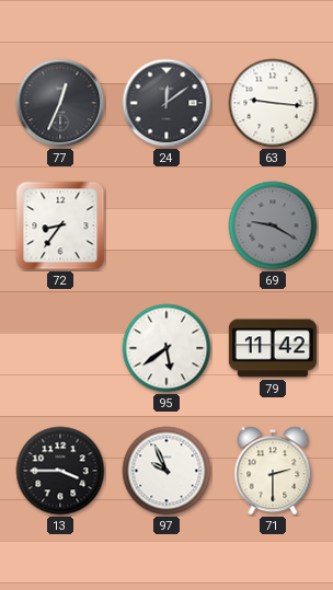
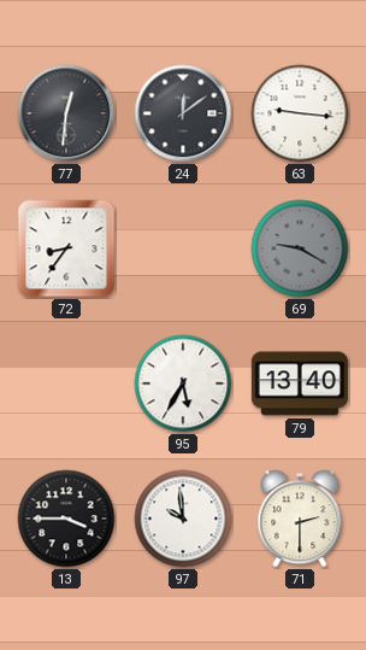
77: 12:34 -> 12:31 (66, 113)
95: 5:39 -> 5:35 (183, 383)
79: 11:42 -> 13:40 (300, 383)
97: 9:56 -> 9:59 (183, 519)
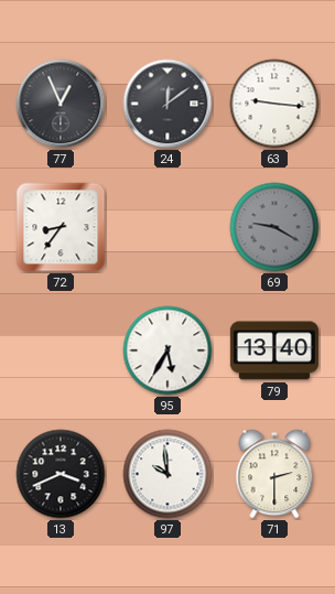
77: 12:31 -> 12:56 (61, 104)
13: 3:45 -> 3:41 (61, 474)
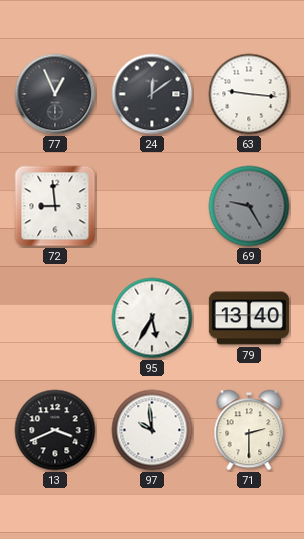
72: 8:36 -> 8:59 (55, 206)
69: 9:20 -> 9:25 (249, 206)
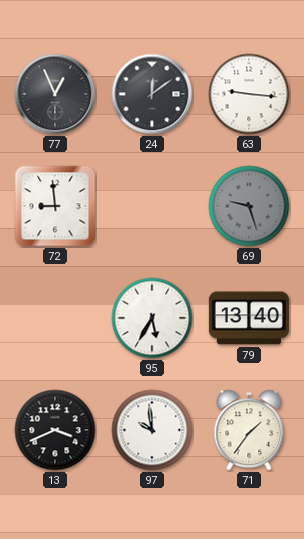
69: 9:25 -> 9:27 (249, 206)
71: 2:30 -> 1:36 (249, 430)
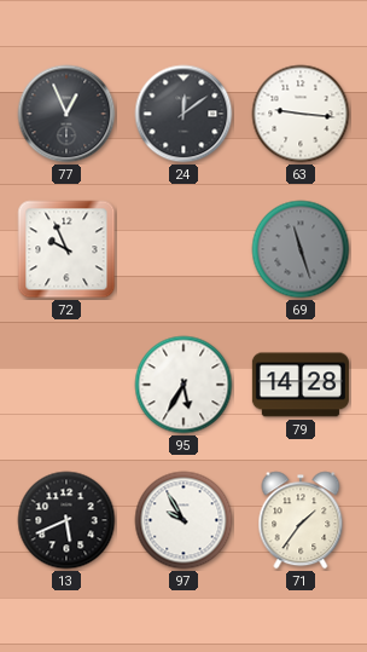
72: 8:59 -> 9:56 (66, 249)
69: 9:27 -> 11:27 (301, 249)
79: 13:40 -> 14:28 (301, 385)
13: 3:41 -> 5:41 (66, 520)
97: 9:59 -> 9:55 (183, 520)
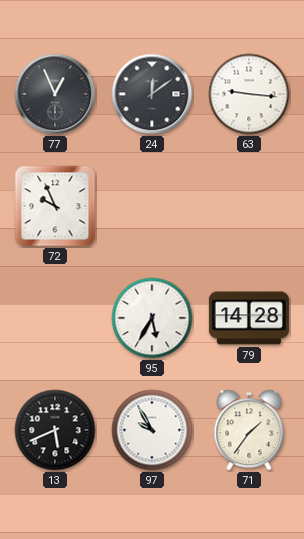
69: 11:27 -> none (301, 249)
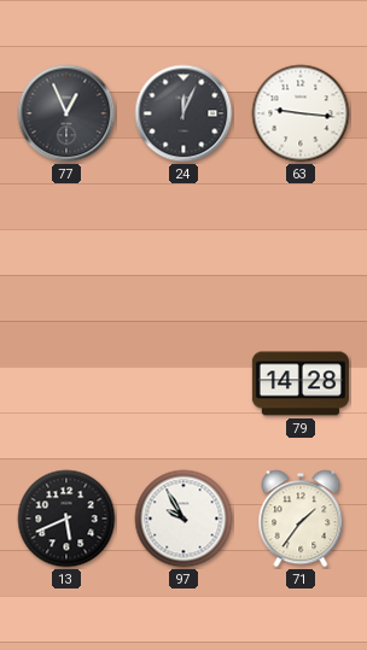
24: 12:09 -> 12:04 (183, 113)
72: 9:56 -> none (55, 206)
95: 5:35 -> none (152, 318)
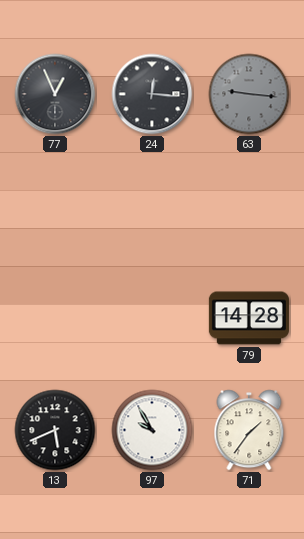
24: 12:04 -> 12:16 (152, 94)
63 dial: white -> grey (249, 94)
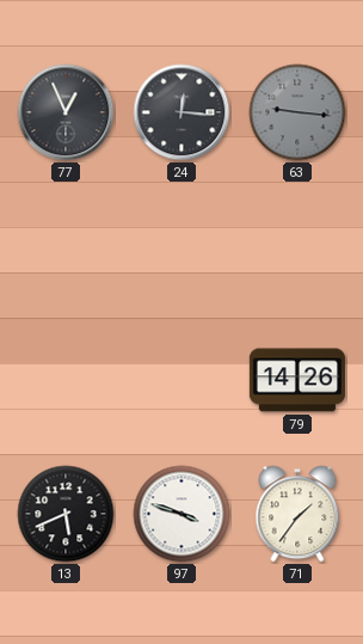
79: 14:28 -> 14:26 (297, 380)
97: 9:55 -> 3:48 (181, 514)
